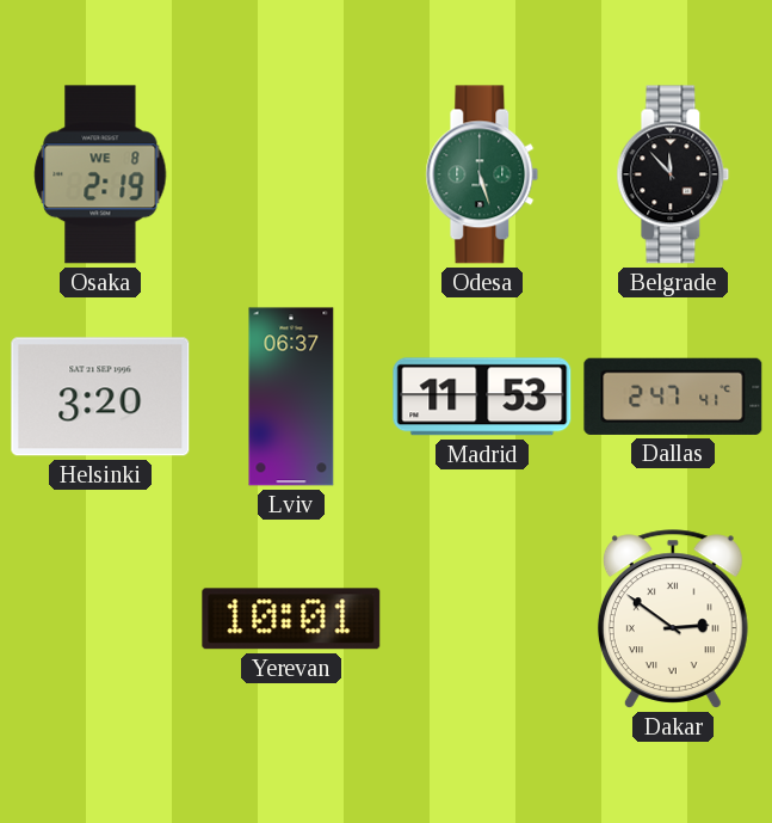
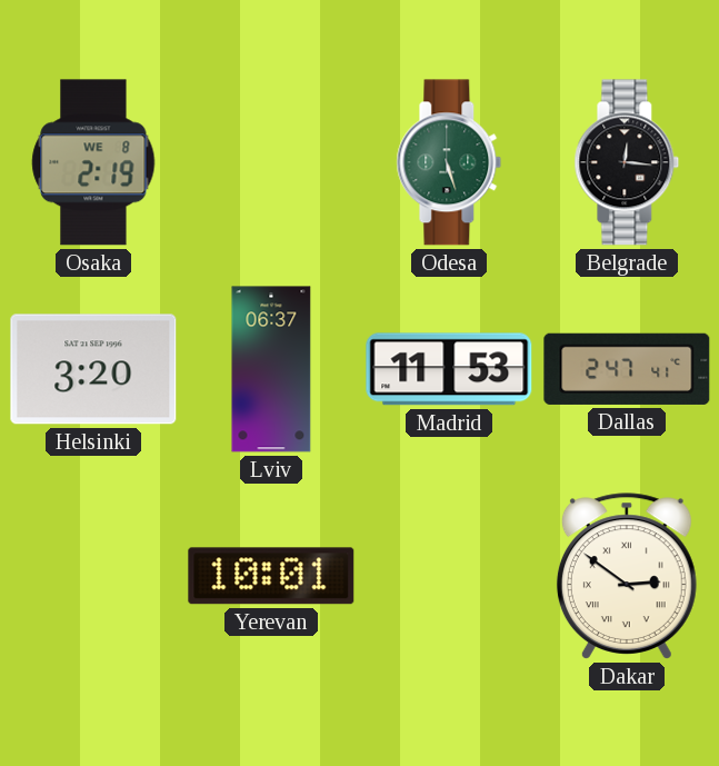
Belgrade: 11:53 -> 12:16 (627, 162)
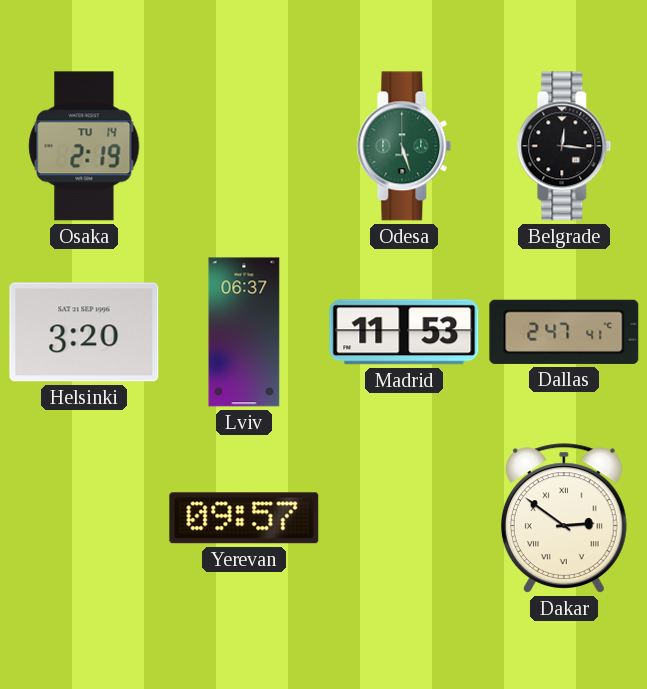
Osaka date: WE 8 -> TU 14 (84, 146)
Yerevan: 10:01 -> 09:57 (244, 518)
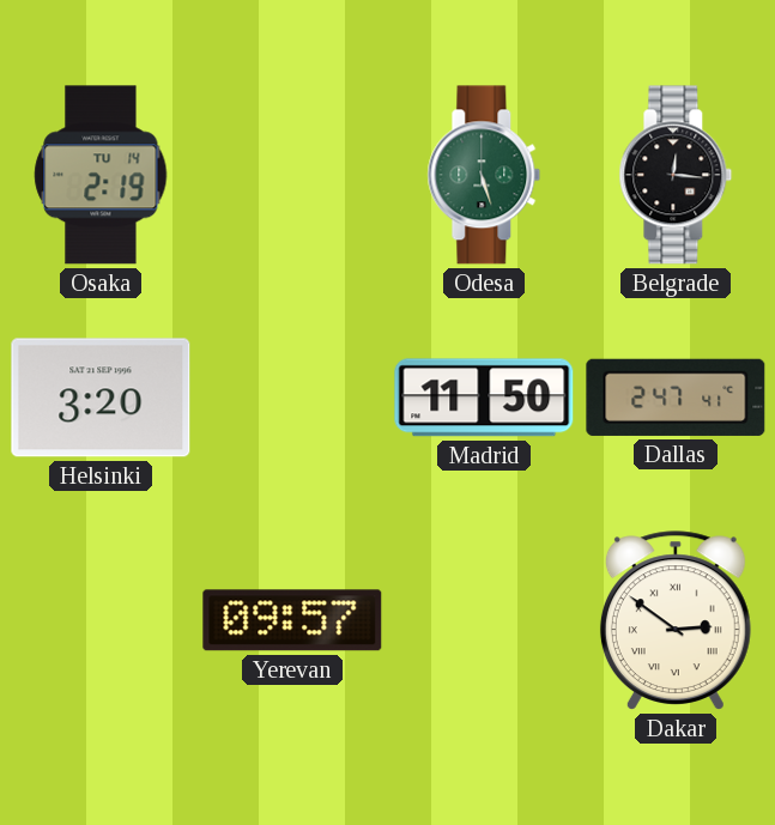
Lviv: 06:37 -> none (244, 332)
Madrid: 11:53 -> 11:50 (484, 398)
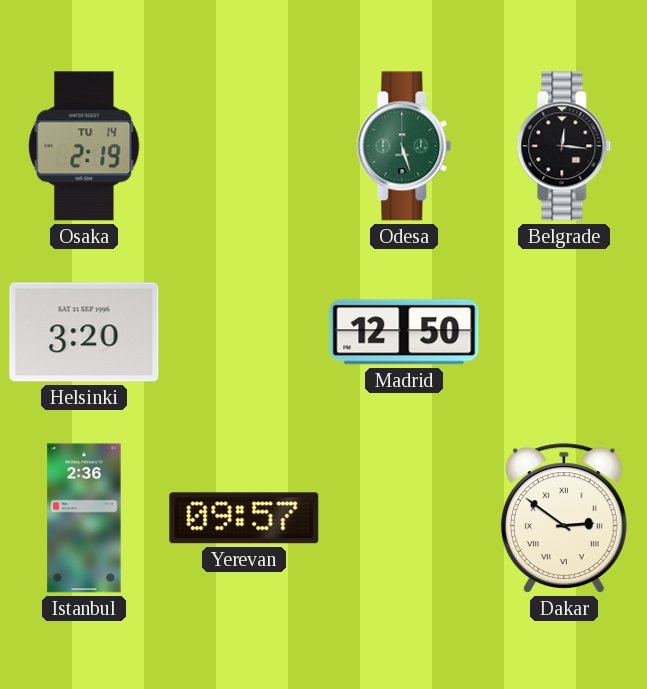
Madrid: 11:50 -> 12:50 (404, 332)
Dallas: 2:47 -> none (676, 398)
Istanbul: none -> 2:36 (84, 518)
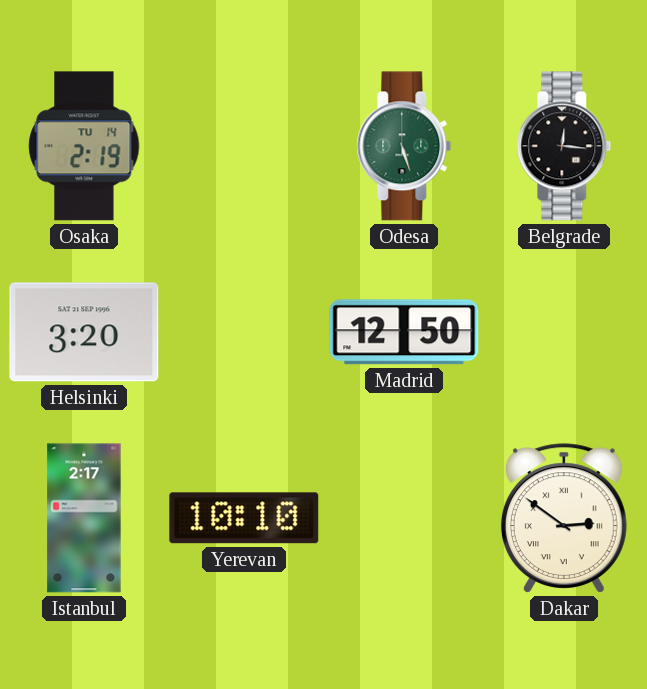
Istanbul: 2:36 -> 2:17 (84, 518)
Yerevan: 09:57 -> 10:10 (244, 518)
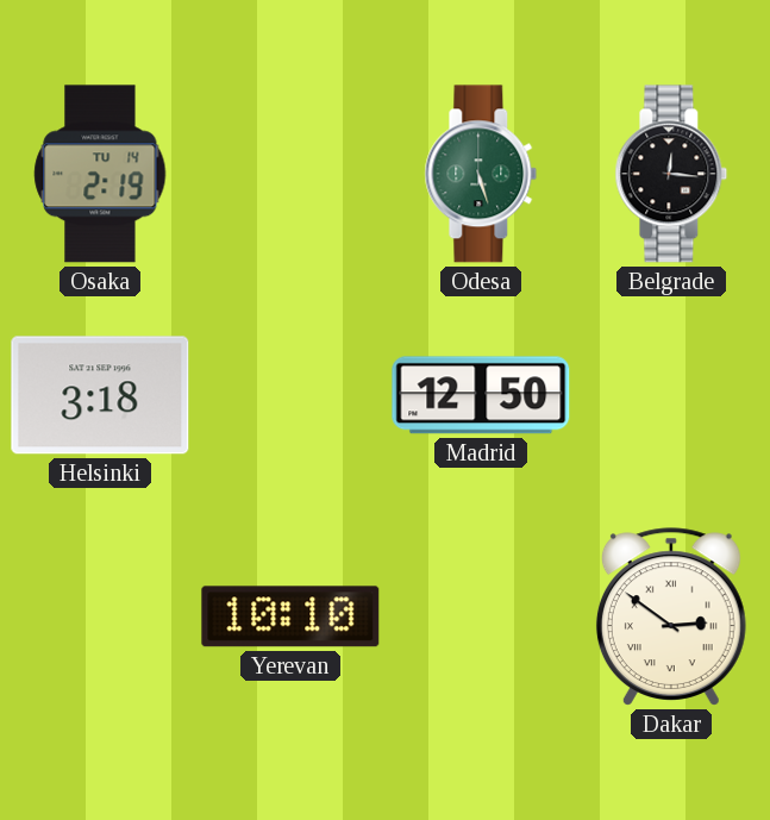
Helsinki: 3:20 -> 3:18 (100, 395)
Istanbul: 2:17 -> none (84, 518)
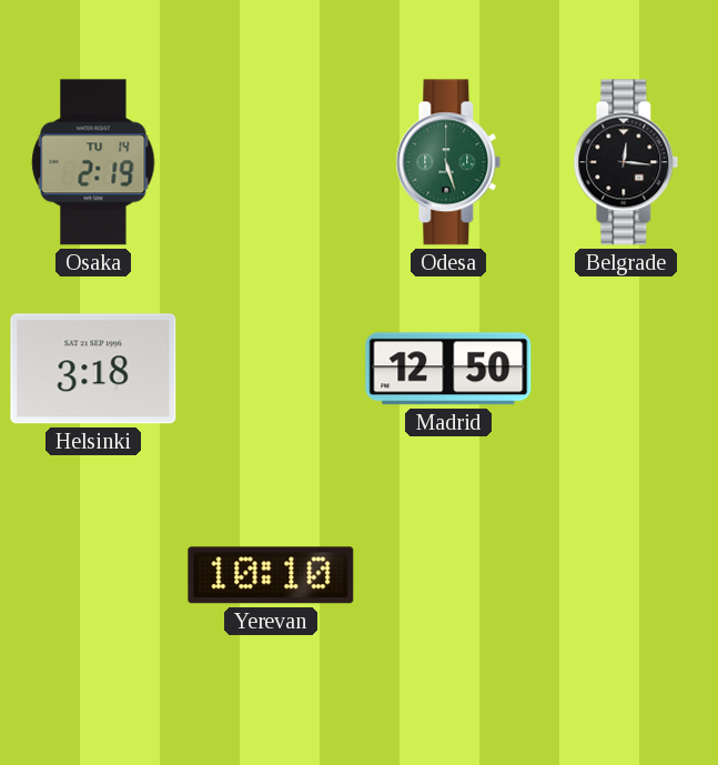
Dakar: 2:51 -> none (671, 616)
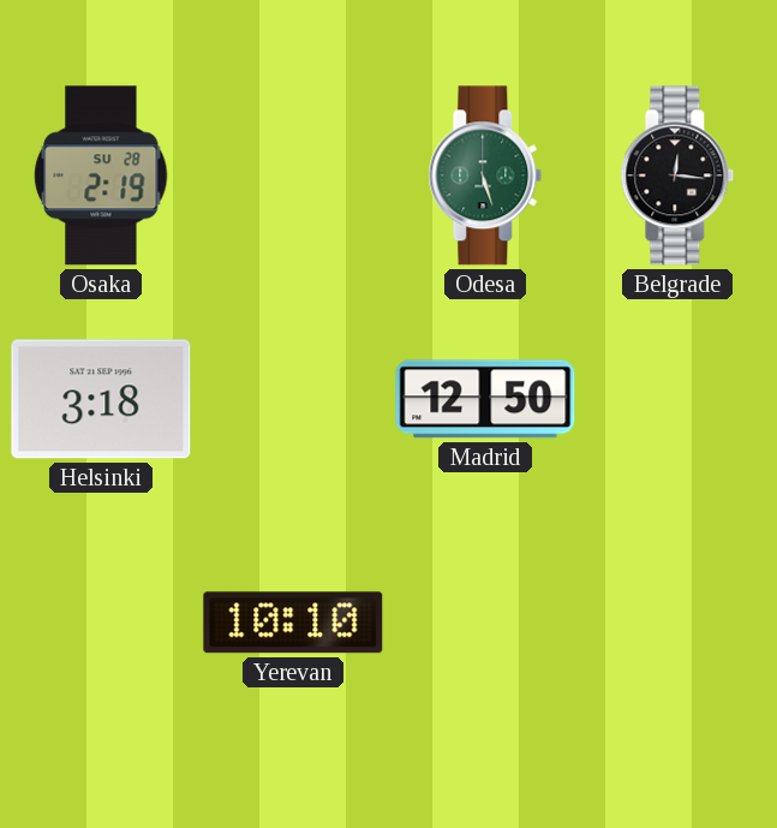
Osaka date: TU 14 -> SU 28 (101, 175)
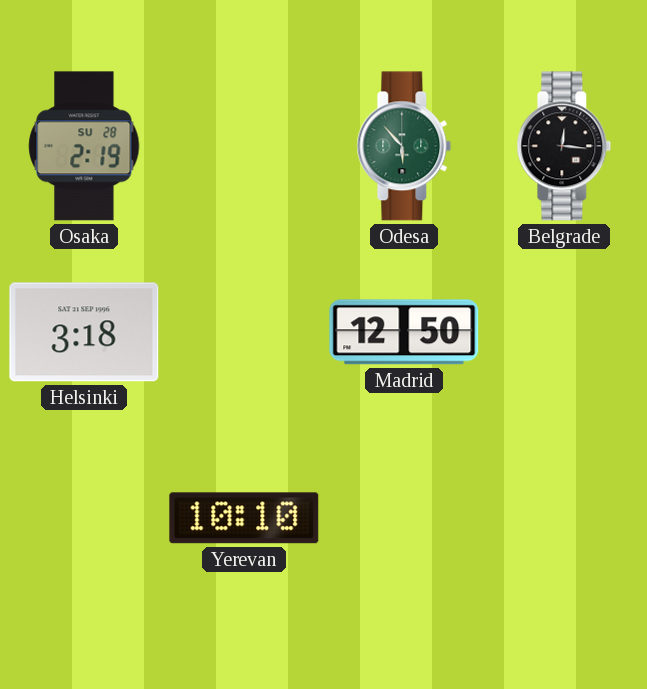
Odesa: 5:27 -> 5:53 (404, 146)
